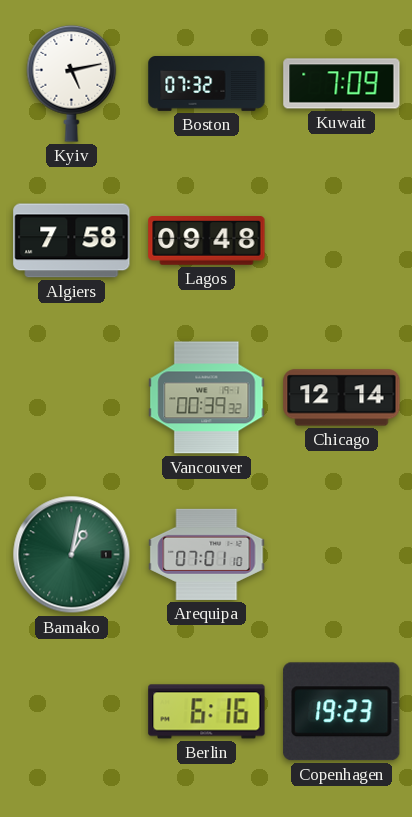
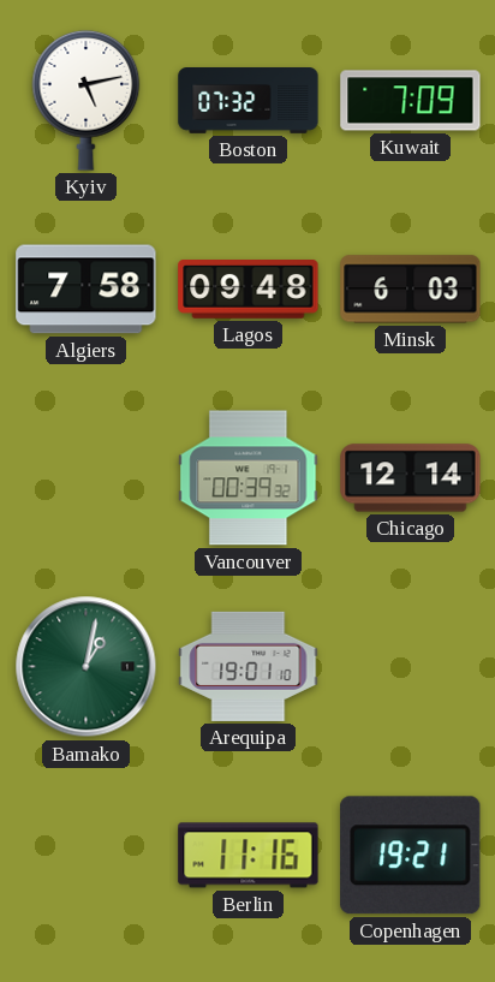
Minsk: none -> 6:03 (411, 290)
Arequipa: 07:01 -> 19:01 (249, 666)
Berlin: 6:16 -> 11:16 (249, 856)
Copenhagen: 19:23 -> 19:21 (411, 856)
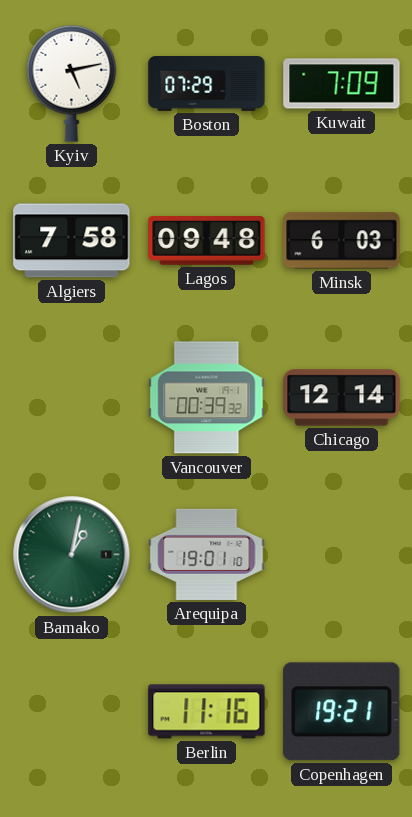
Boston: 07:32 -> 07:29 (207, 84)
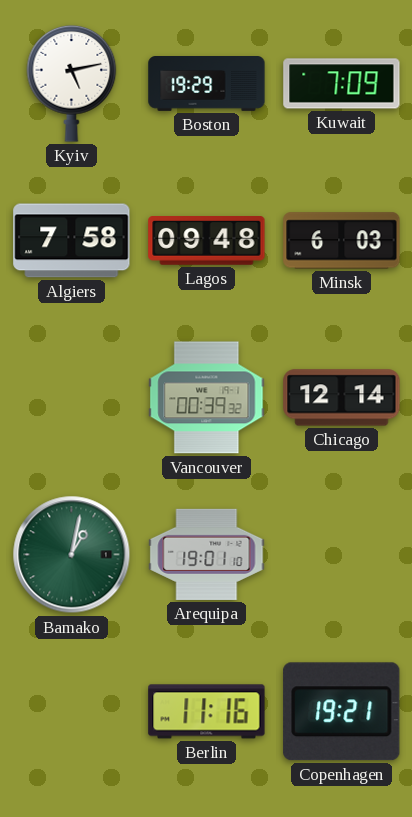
Boston: 07:29 -> 19:29 (207, 84)
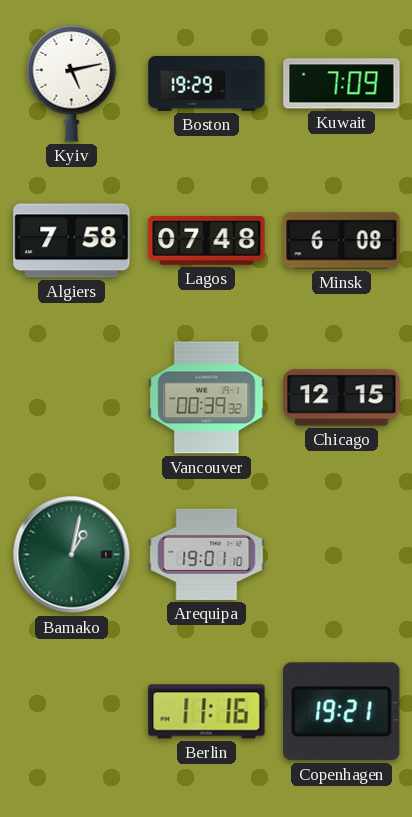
Lagos: 09:48 -> 07:48 (207, 241)
Minsk: 6:03 -> 6:08 (342, 241)
Chicago: 12:14 -> 12:15 (342, 398)
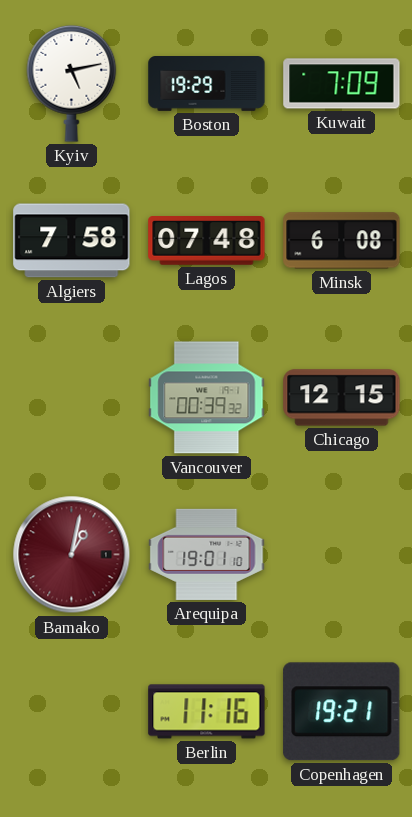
Bamako dial: green -> burgundy (72, 555)
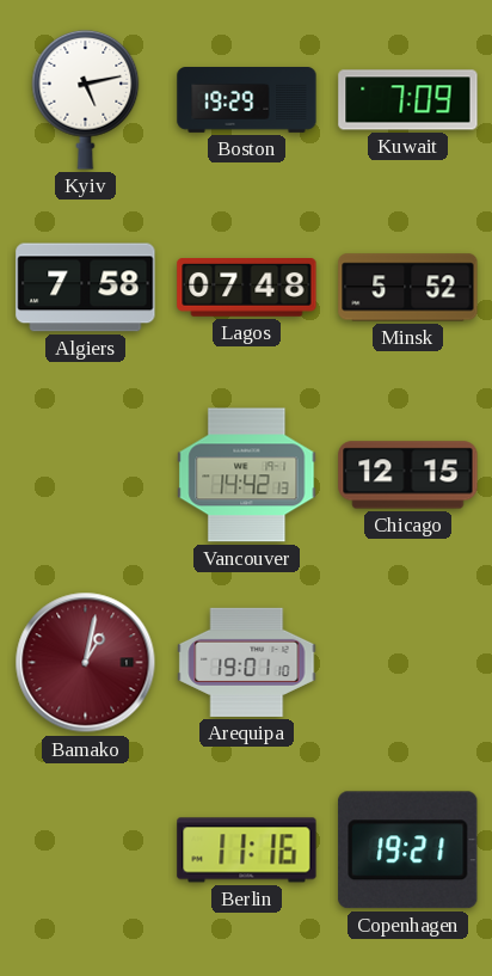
Minsk: 6:08 -> 5:52 (408, 288)
Vancouver: 00:39 -> 14:42 (247, 475)
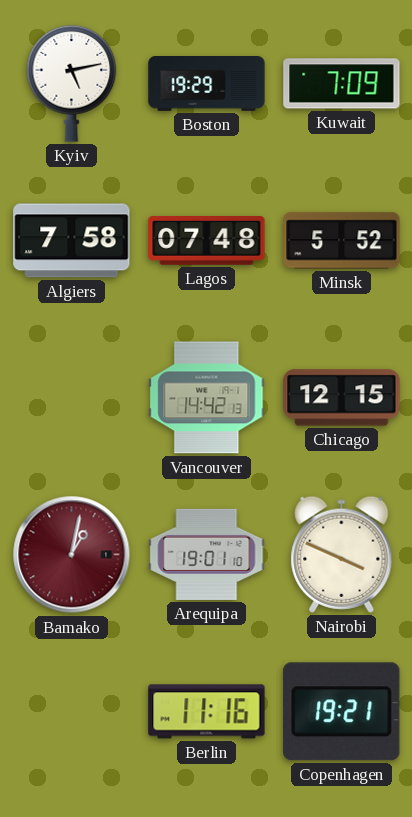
Nairobi: none -> 3:49 (342, 554)
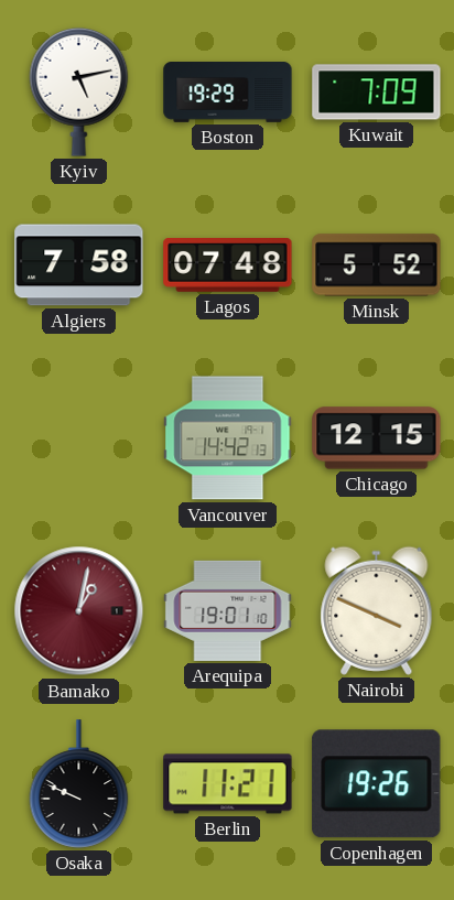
Osaka: none -> 9:49 (79, 784)
Berlin: 11:16 -> 11:21 (228, 784)
Copenhagen: 19:21 -> 19:26 (377, 784)
